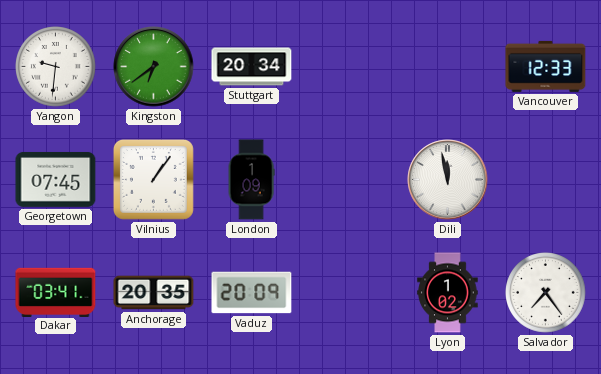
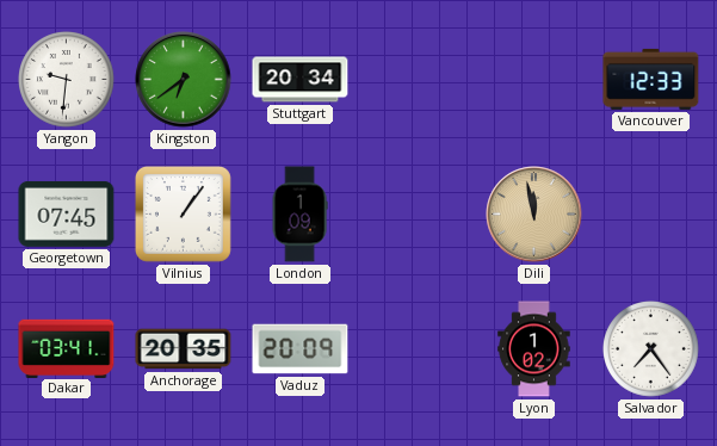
Dili dial: white -> champagne (534, 215)
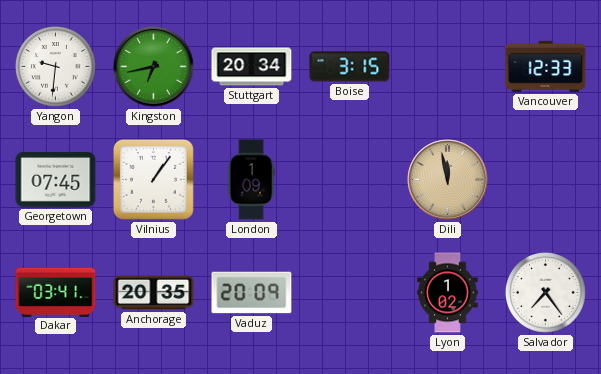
Kingston: 6:39 -> 6:43 (154, 67)
Boise: none -> 3:15 (350, 67)
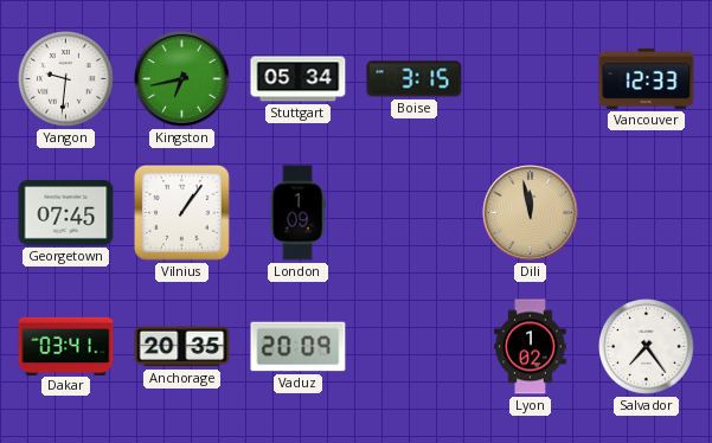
Stuttgart: 20:34 -> 05:34 (299, 79)
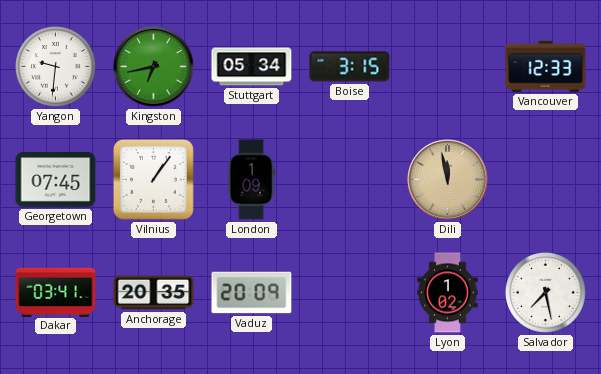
Salvador: 7:24 -> 7:28 (546, 293)
